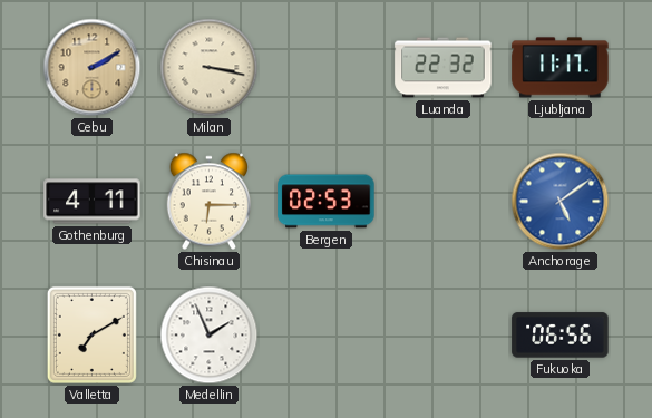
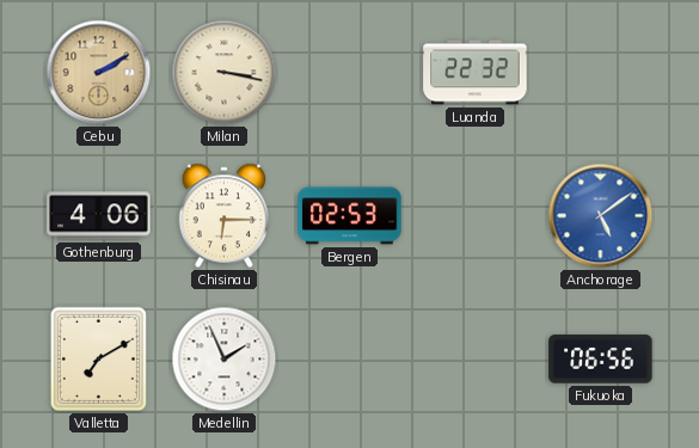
Ljubljana: 11:17 -> none (561, 68)
Gothenburg: 4:11 -> 4:06 (99, 216)
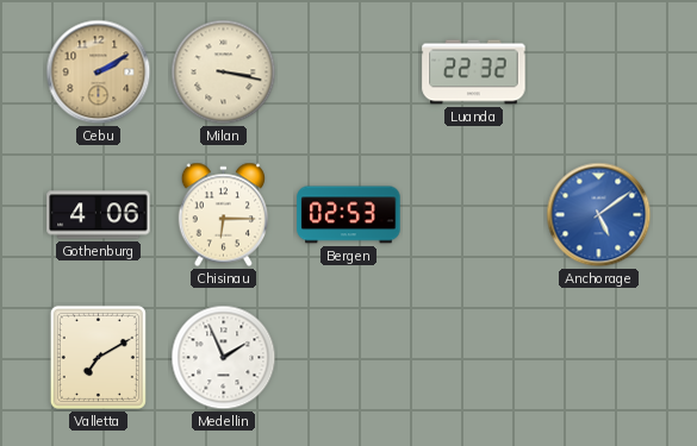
Fukuoka: 06:56 -> none (601, 360)
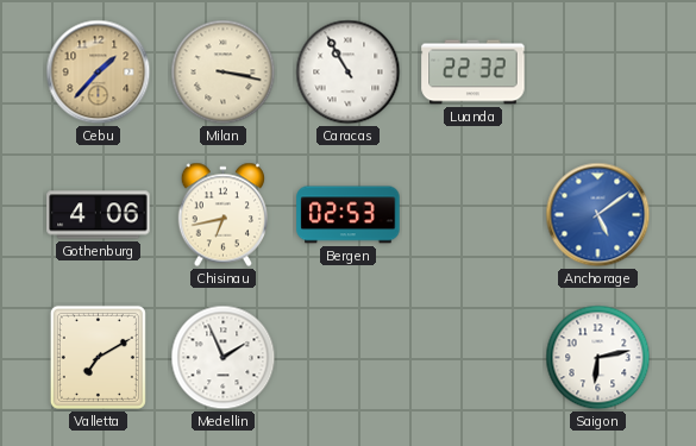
Cebu: 2:10 -> 1:37 (99, 73)
Caracas: none -> 10:55 (349, 73)
Chisinau: 6:15 -> 6:43 (222, 215)
Saigon: none -> 6:13 (598, 358)
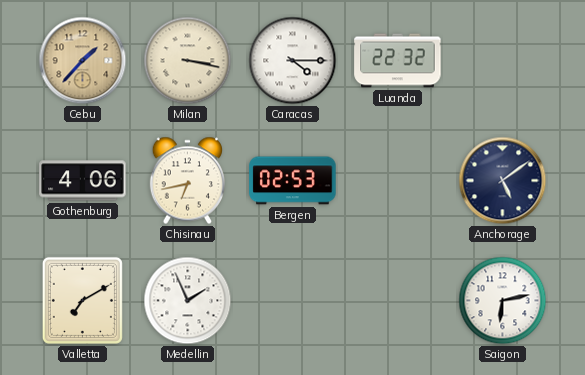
Caracas: 10:55 -> 4:15 (293, 61)
Anchorage dial: blue -> navy (503, 181)
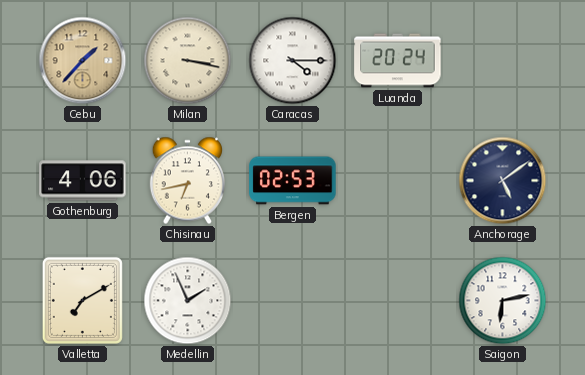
Luanda: 22:32 -> 20:24 (398, 61)
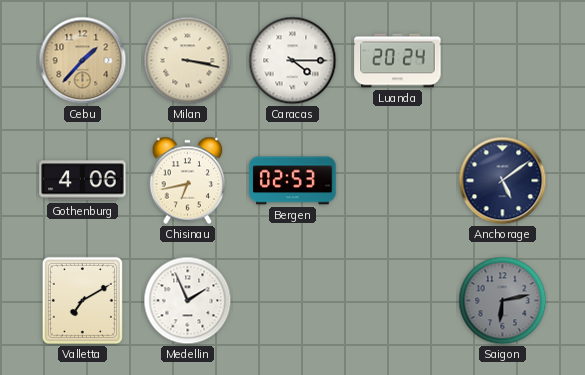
Saigon dial: white -> grey (503, 301)
